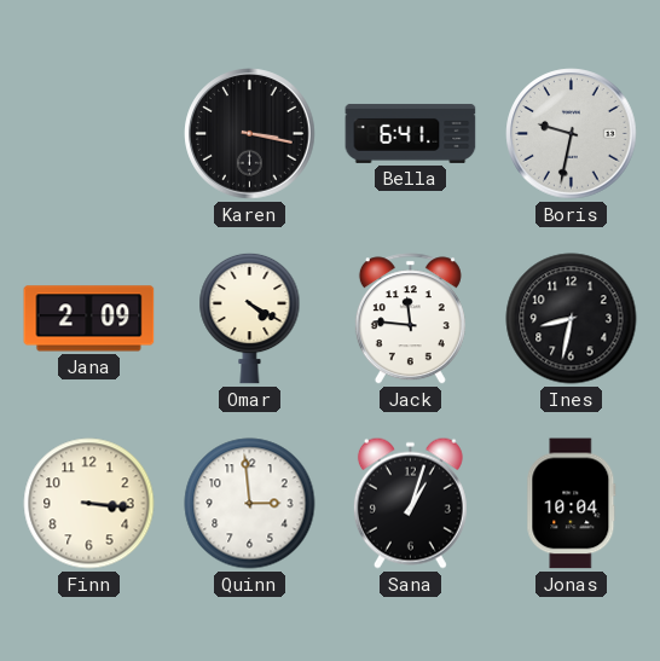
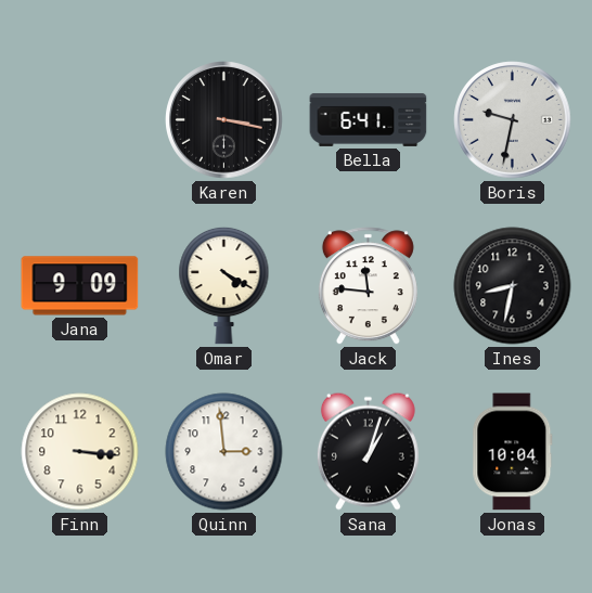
Jana: 2:09 -> 9:09 (80, 286)
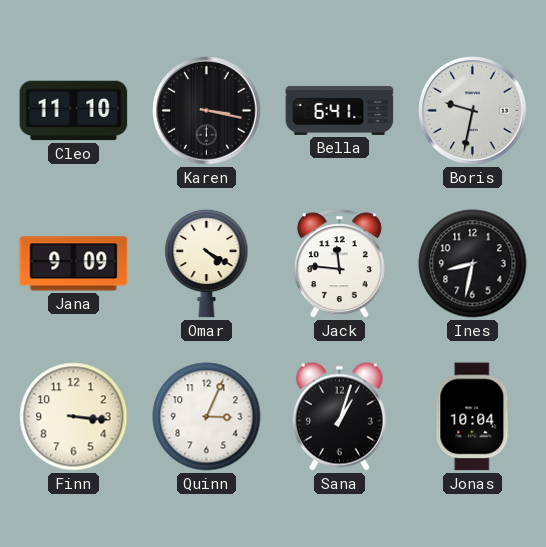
Cleo: none -> 11:10 (74, 111)
Quinn: 2:59 -> 3:04 (207, 417)
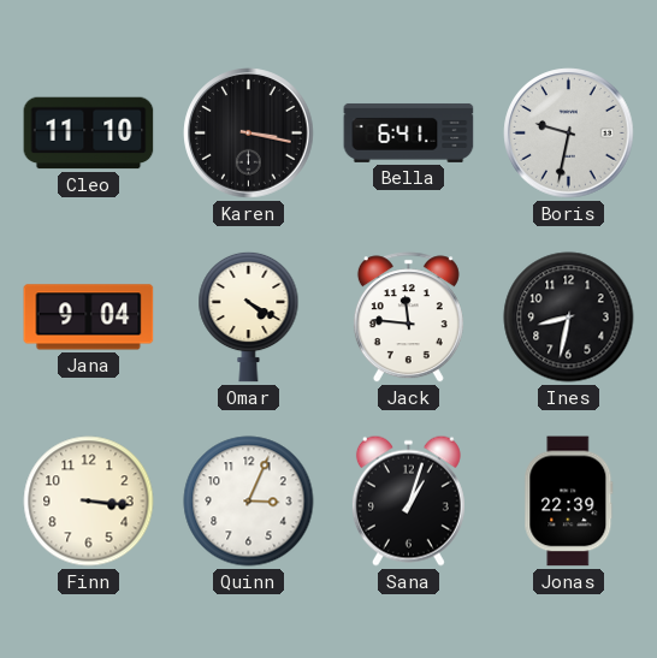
Jana: 9:09 -> 9:04 (89, 318)
Jonas: 10:04 -> 22:39 (569, 502)
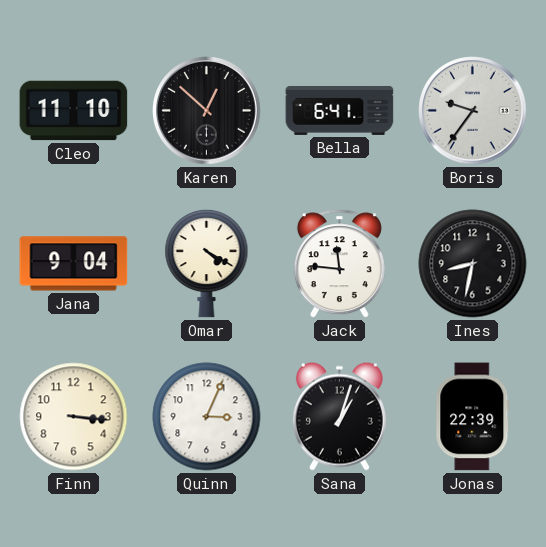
Karen: 3:17 -> 12:52 (207, 111)
Boris: 9:32 -> 9:36 (473, 111)
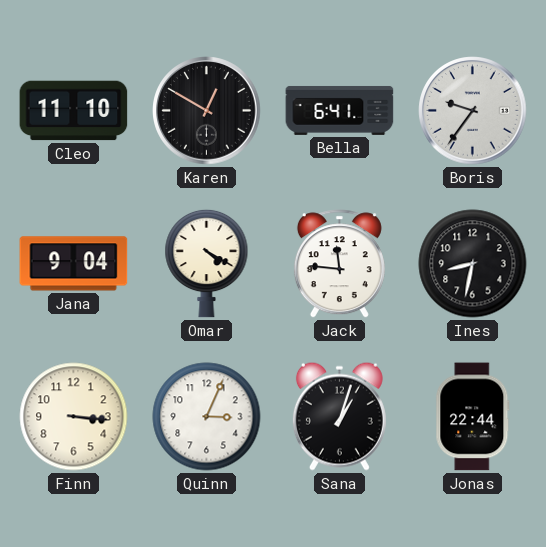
Karen: 12:52 -> 12:50 (207, 111)
Jonas: 22:39 -> 22:44 (473, 417)
